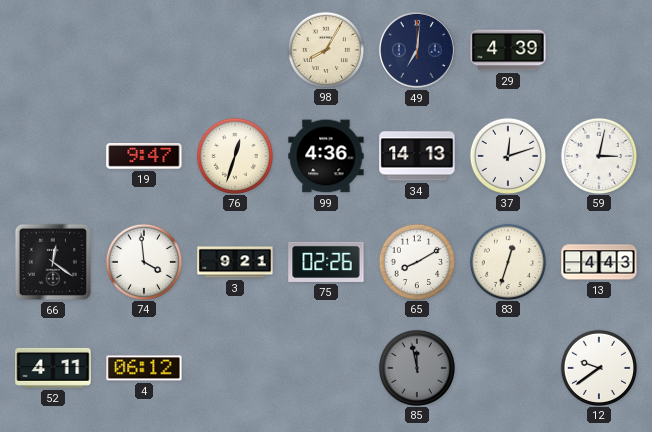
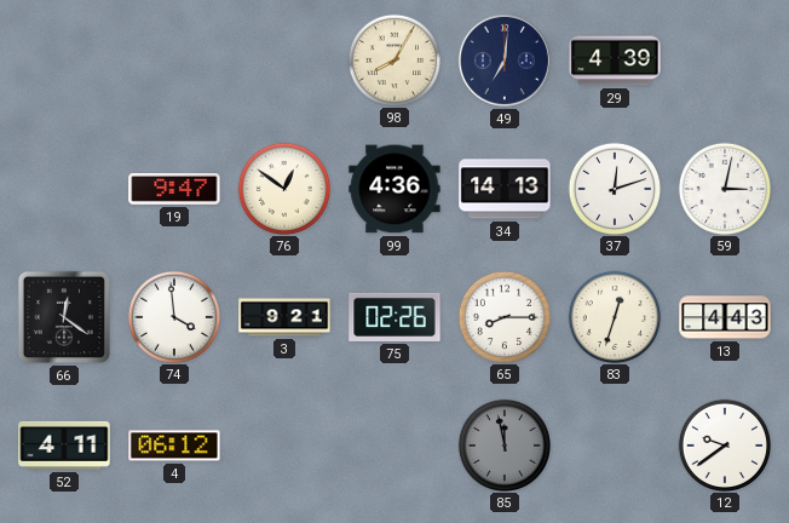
76: 12:33 -> 12:51 (283, 188)
65: 8:10 -> 8:15 (503, 316)
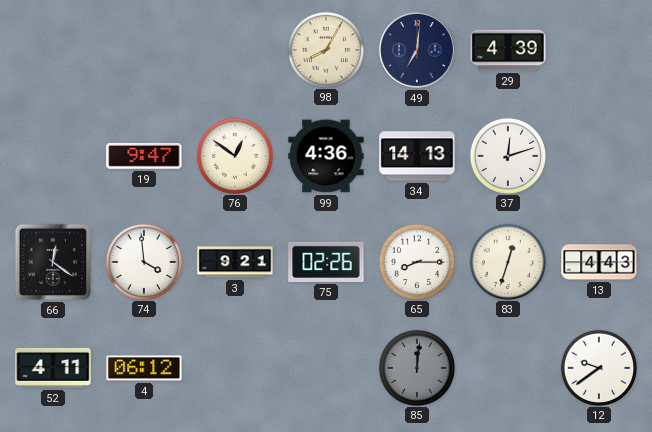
59: 3:02 -> none (724, 188)
85: 11:58 -> 12:01 (416, 367)
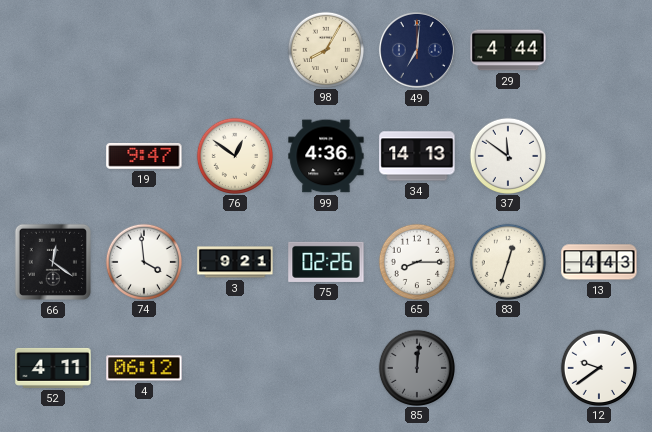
29: 4:39 -> 4:44 (508, 50)
37: 12:12 -> 11:51 (507, 155)
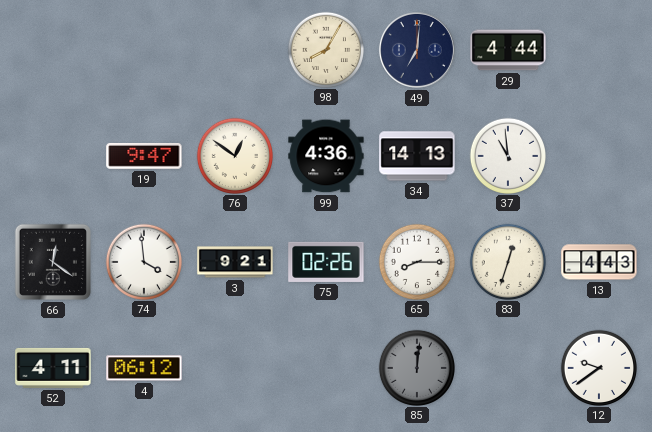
37: 11:51 -> 10:59 (507, 155)
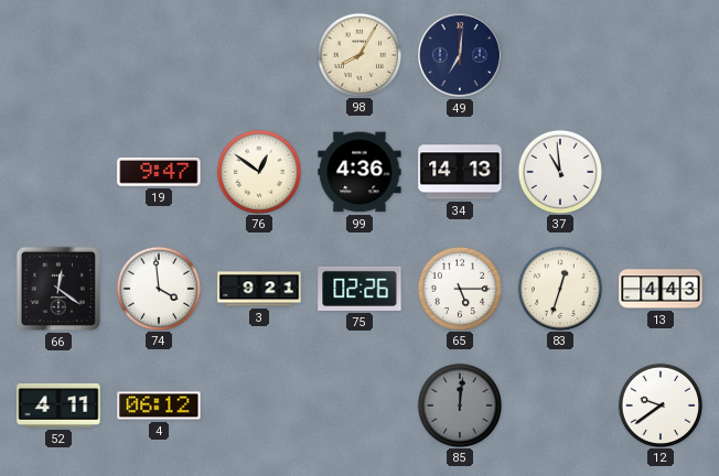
29: 4:44 -> none (508, 50)
65: 8:15 -> 5:15 (459, 288)
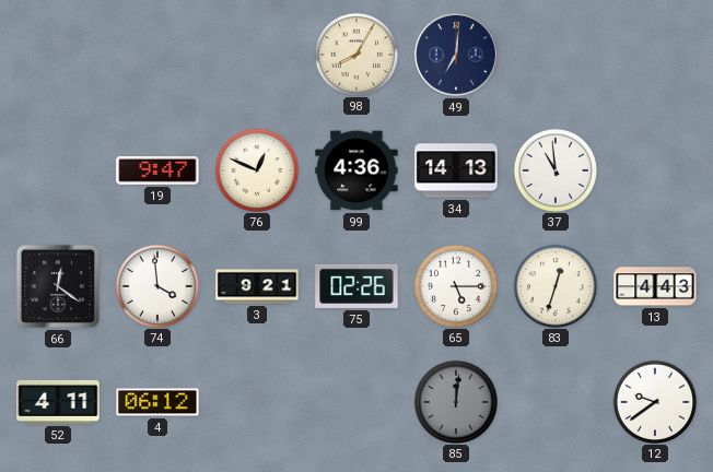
76: 12:51 -> 12:49 (256, 169)
